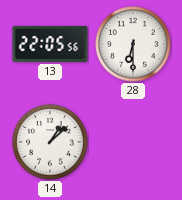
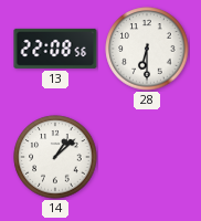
13: 22:05 -> 22:08 (55, 49)
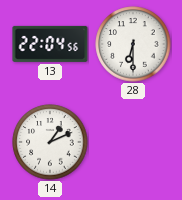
13: 22:08 -> 22:04 (50, 44)
14: 1:08 -> 1:11 (50, 142)
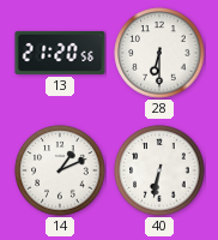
13: 22:04 -> 21:20 (60, 53)
40: none -> 6:32 (159, 170)
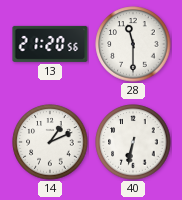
28: 6:30 -> 11:30 (133, 44)
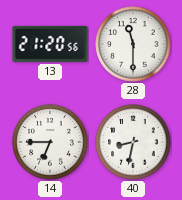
14: 1:11 -> 6:45 (50, 142)
40: 6:32 -> 8:32 (133, 142)
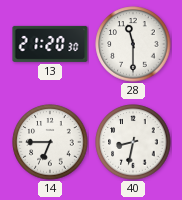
13: 21:20:56 -> 21:20:30 (50, 44)
